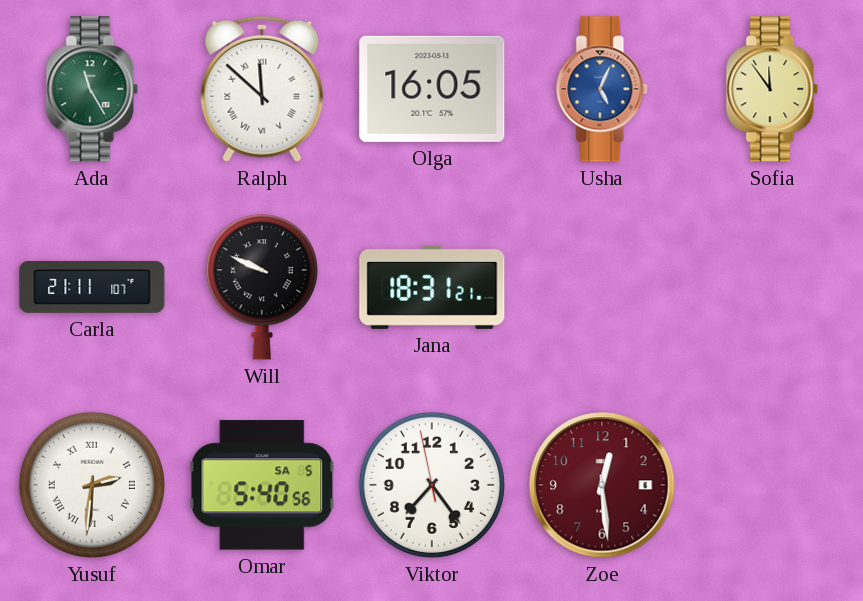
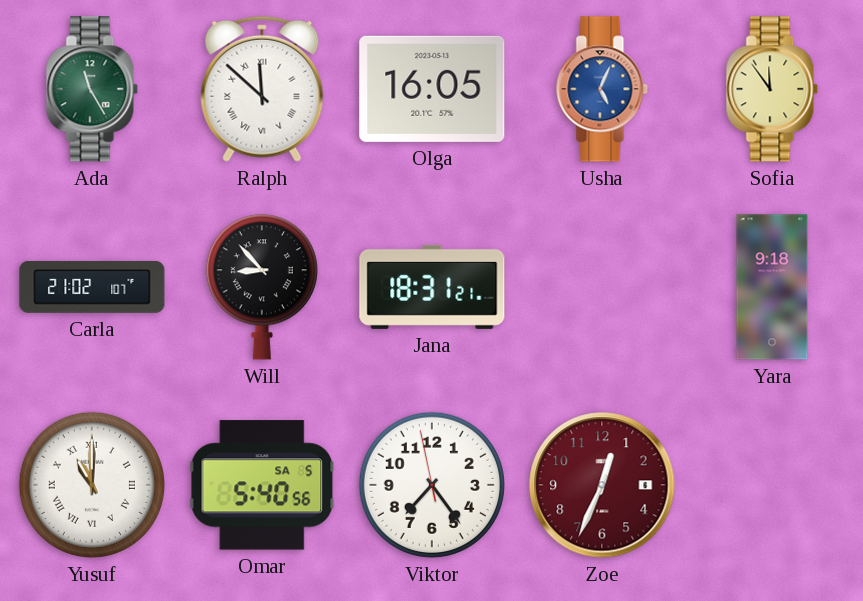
Carla: 21:11 -> 21:02 (92, 287)
Will: 9:49 -> 8:53 (262, 287)
Yara: none -> 9:18 (772, 287)
Yusuf: 2:31 -> 11:00 (92, 485)
Zoe: 12:29 -> 12:34 (602, 485)
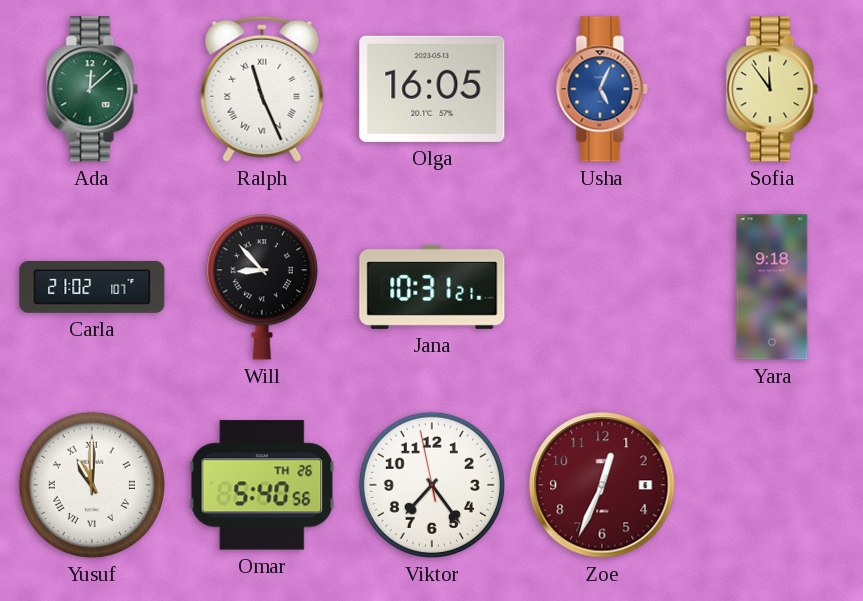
Ada: 11:25 -> 12:08 (92, 89)
Ralph: 11:52 -> 11:26 (262, 89)
Jana: 18:31 -> 10:31 (432, 287)
Omar date: SA 5 -> TH 26 (262, 485)
